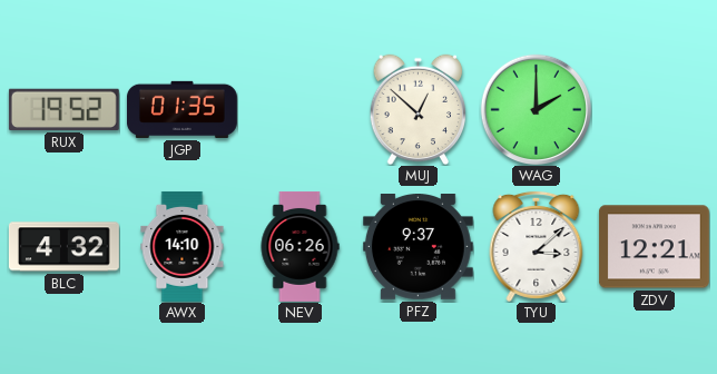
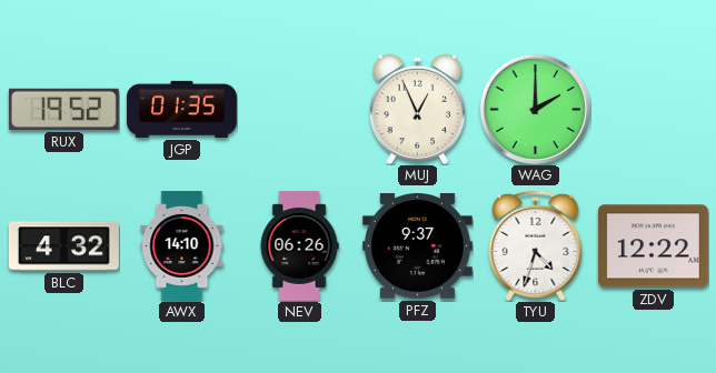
MUJ: 12:52 -> 12:56 (418, 109)
TYU: 3:08 -> 4:33 (536, 245)
ZDV: 12:21 -> 12:22 (653, 246)
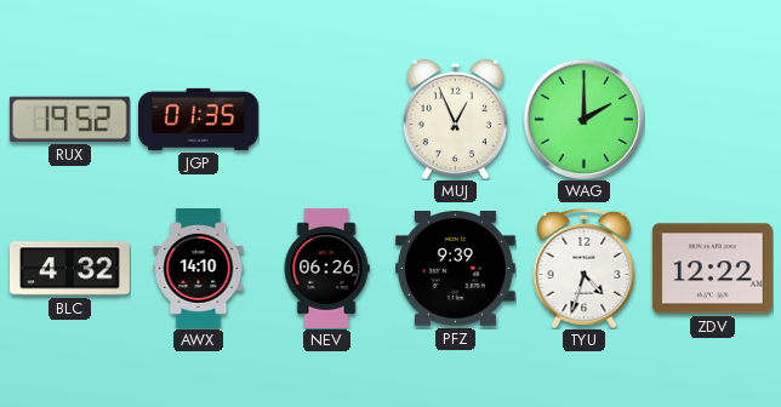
PFZ: 9:37 -> 9:39 (455, 269)
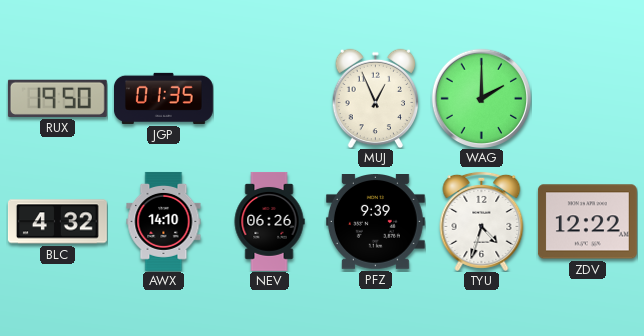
RUX: 19:52 -> 19:50 (57, 98)
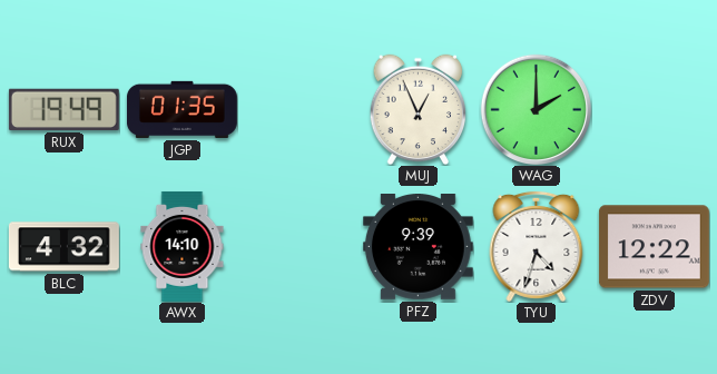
RUX: 19:50 -> 19:49 (63, 109)
NEV: 06:26 -> none (269, 221)
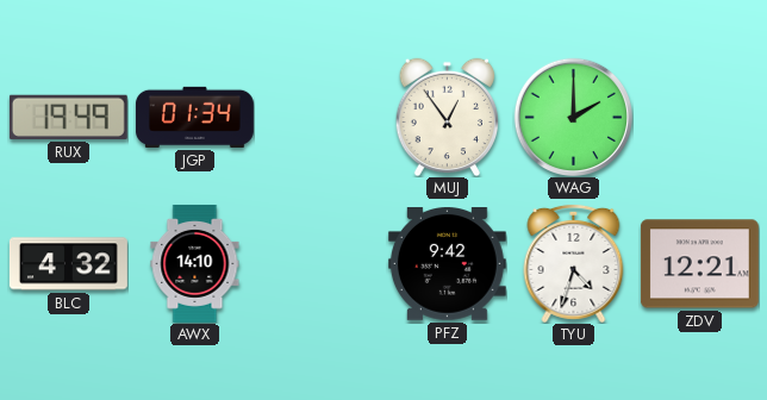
JGP: 01:35 -> 01:34 (194, 117)
MUJ: 12:56 -> 12:54 (448, 117)
PFZ: 9:39 -> 9:42 (447, 264)
ZDV: 12:22 -> 12:21 (699, 264)
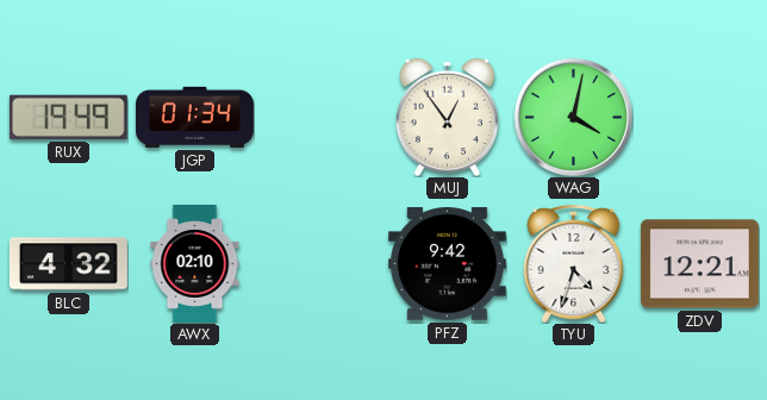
WAG: 2:00 -> 4:02 (573, 117)
AWX: 14:10 -> 02:10 (195, 263)
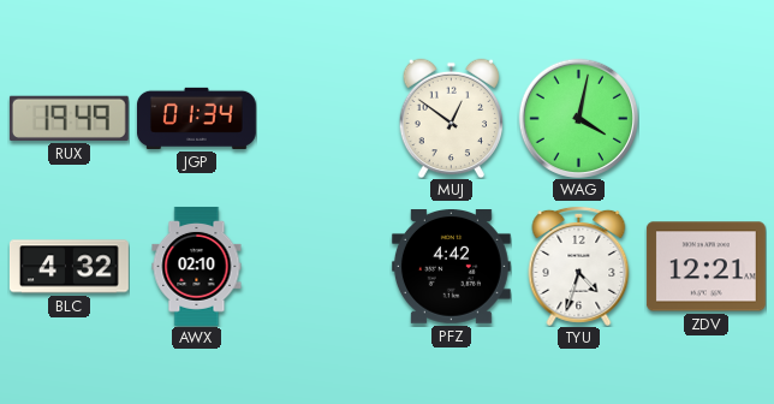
MUJ: 12:54 -> 12:51 (452, 118)
PFZ: 9:42 -> 4:42 (451, 267)
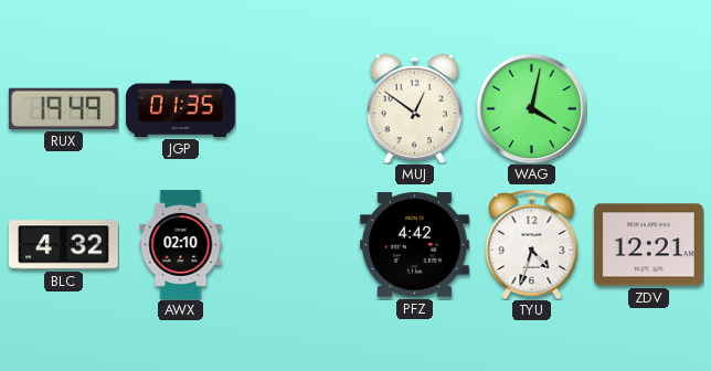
JGP: 01:34 -> 01:35 (180, 108)
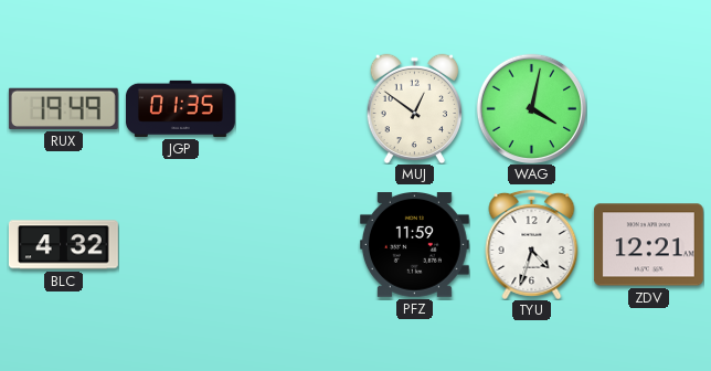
AWX: 02:10 -> none (181, 244)
PFZ: 4:42 -> 11:59 (414, 245)
